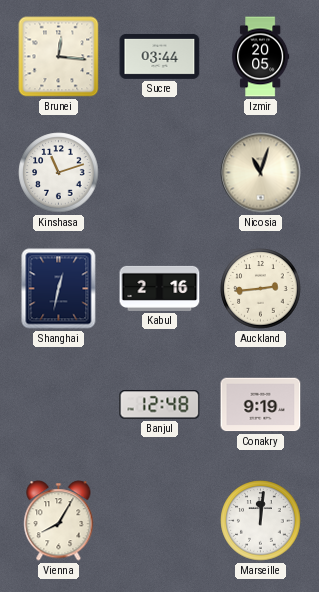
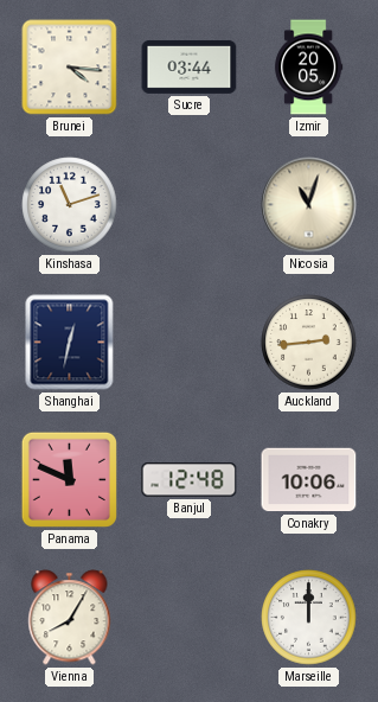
Brunei: 12:16 -> 4:16 (70, 68)
Kabul: 2:16 -> none (160, 288)
Panama: none -> 11:49 (69, 479)
Conakry: 9:19 -> 10:06 (309, 480)
Marseille: 12:01 -> 12:00 (309, 618)
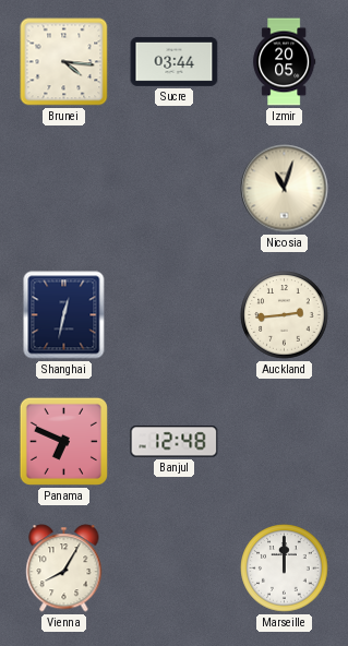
Kinshasa: 11:12 -> none (70, 205)
Panama: 11:49 -> 6:49 (63, 441)
Conakry: 10:06 -> none (309, 480)
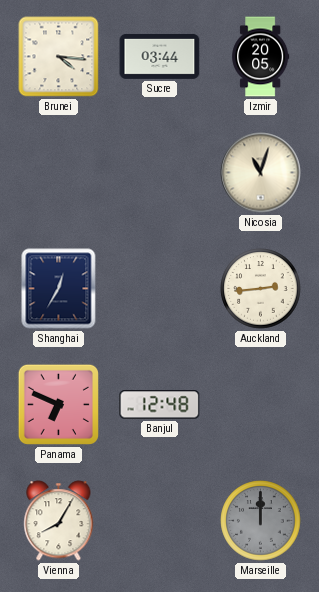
Shanghai: 12:32 -> 12:35 (59, 289)
Marseille dial: white -> grey (261, 521)
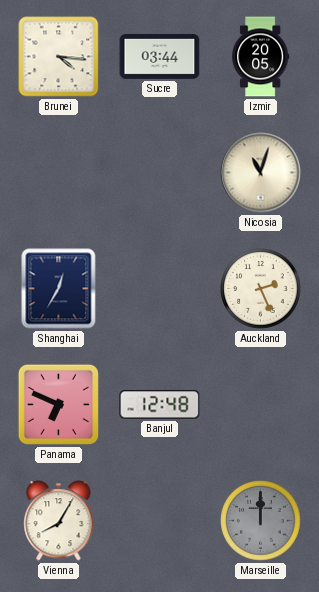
Auckland: 2:44 -> 2:26 (261, 289)
